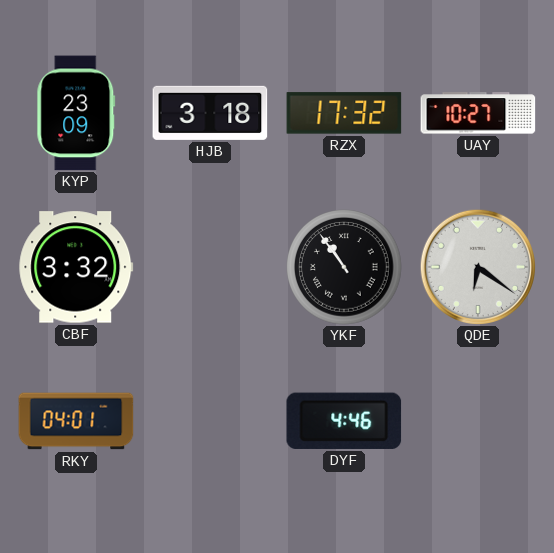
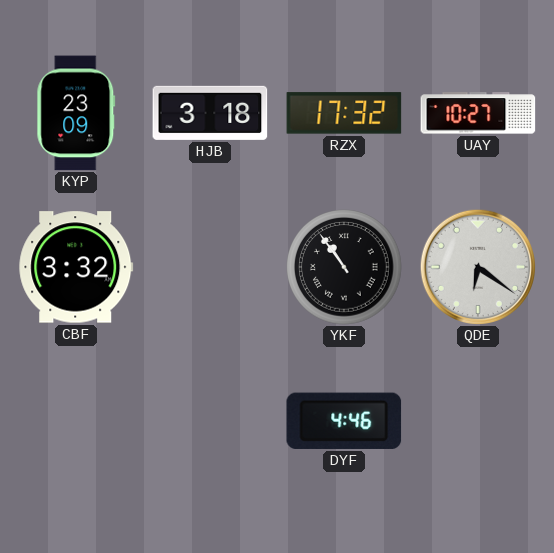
RKY: 04:01 -> none (76, 421)
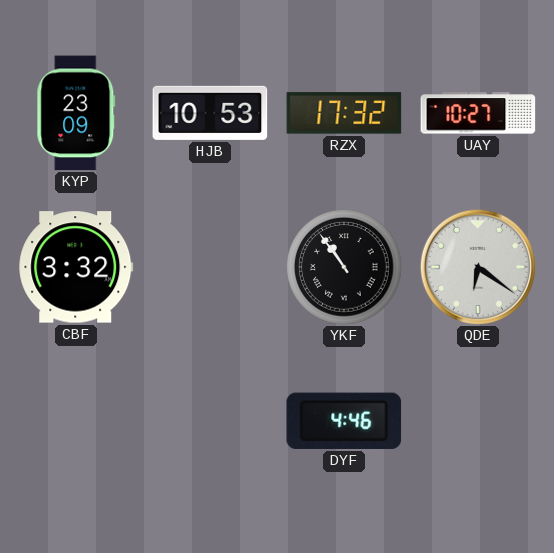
HJB: 3:18 -> 10:53 (210, 113)
